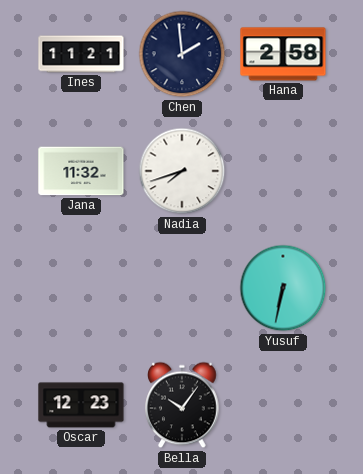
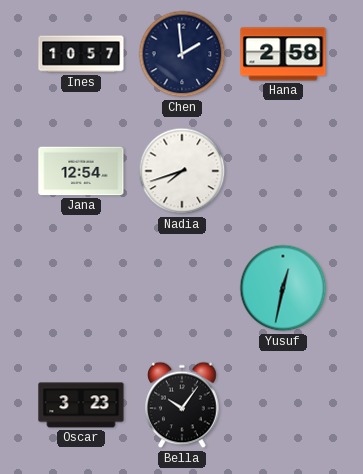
Ines: 11:21 -> 10:57 (81, 54)
Jana: 11:32 -> 12:54 (81, 171)
Yusuf: 6:32 -> 12:32 (283, 288)
Oscar: 12:23 -> 3:23 (81, 405)
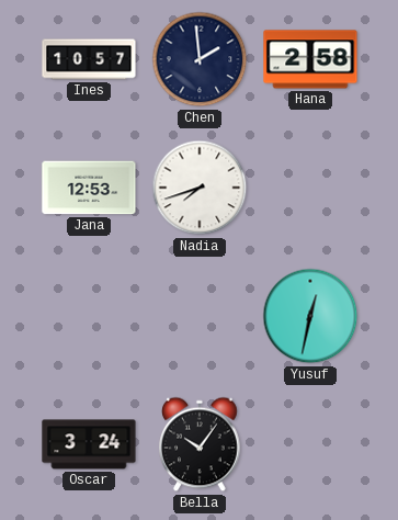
Jana: 12:54 -> 12:53 (89, 188)
Oscar: 3:23 -> 3:24 (89, 444)
